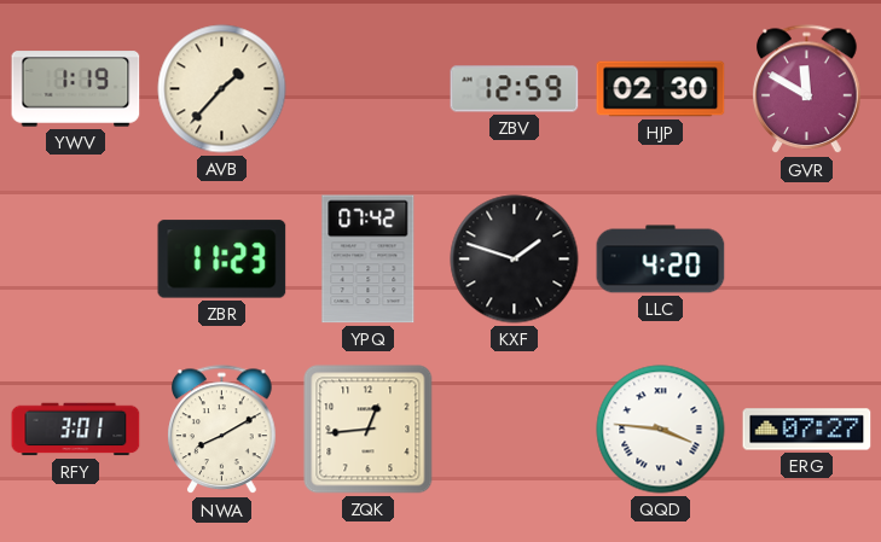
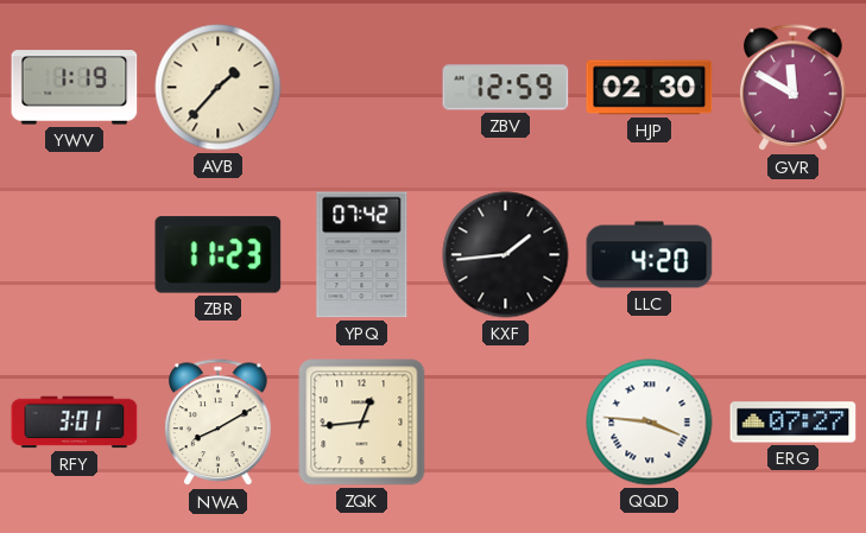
KXF: 1:48 -> 1:44 (506, 255)
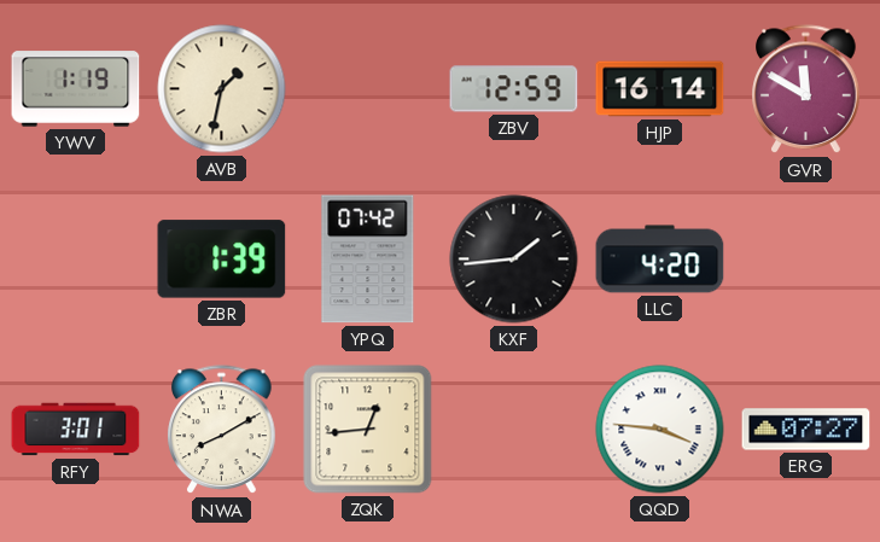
AVB: 1:37 -> 1:32 (222, 89)
HJP: 02:30 -> 16:14 (660, 89)
ZBR: 11:23 -> 1:39 (222, 260)
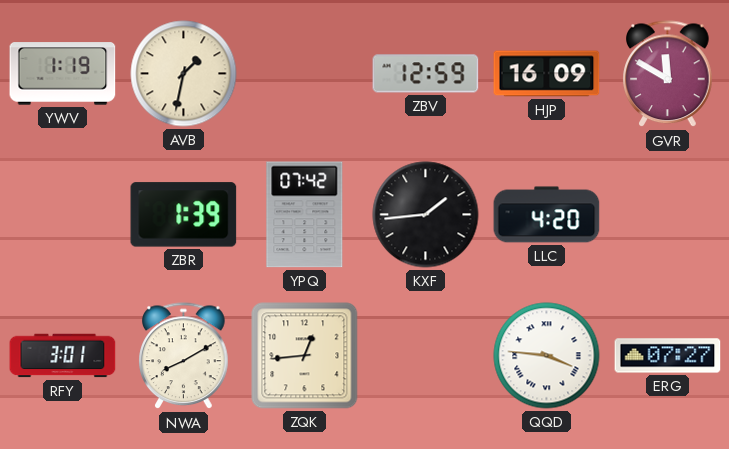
HJP: 16:14 -> 16:09 (547, 74)
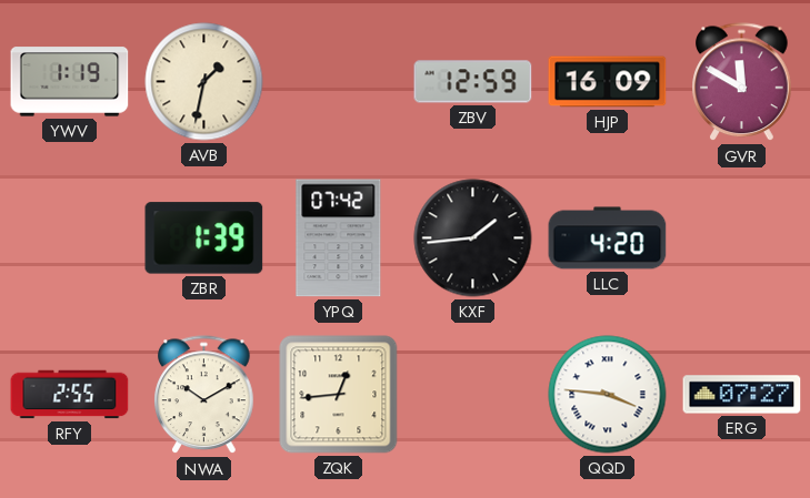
RFY: 3:01 -> 2:55 (70, 395)
NWA: 8:10 -> 10:10 (204, 395)
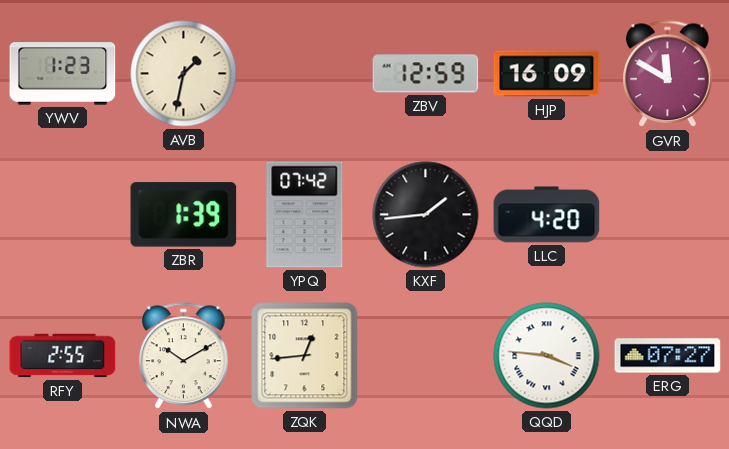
YWV: 1:19 -> 1:23 (63, 74)
